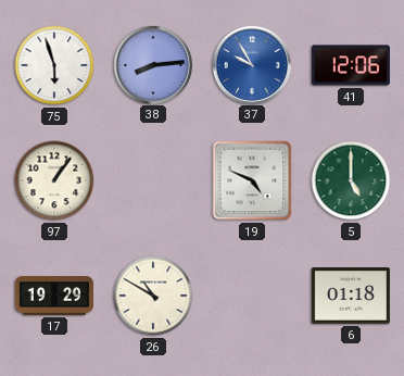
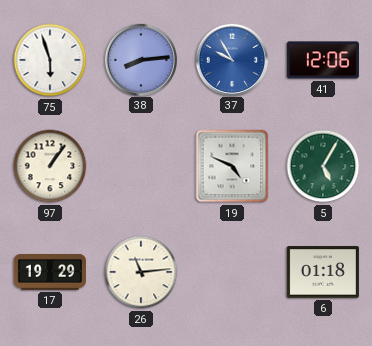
5: 5:00 -> 5:05 (323, 166)
26: 10:50 -> 11:14 (141, 272)
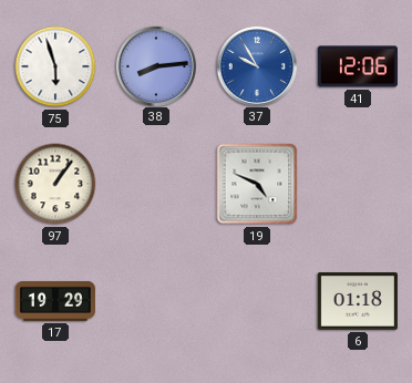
5: 5:05 -> none (323, 166)
26: 11:14 -> none (141, 272)
